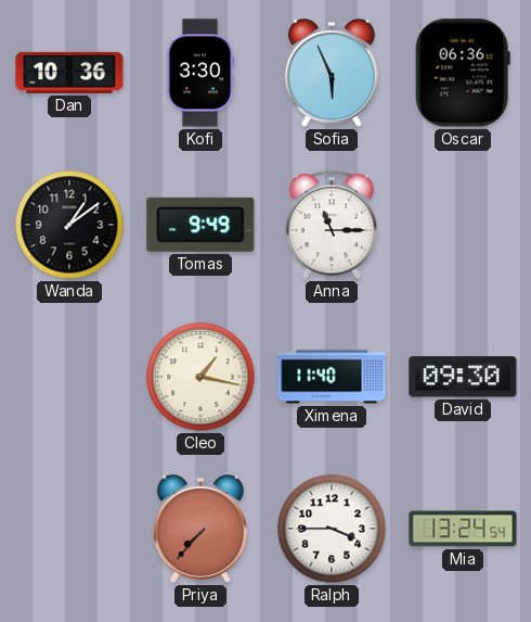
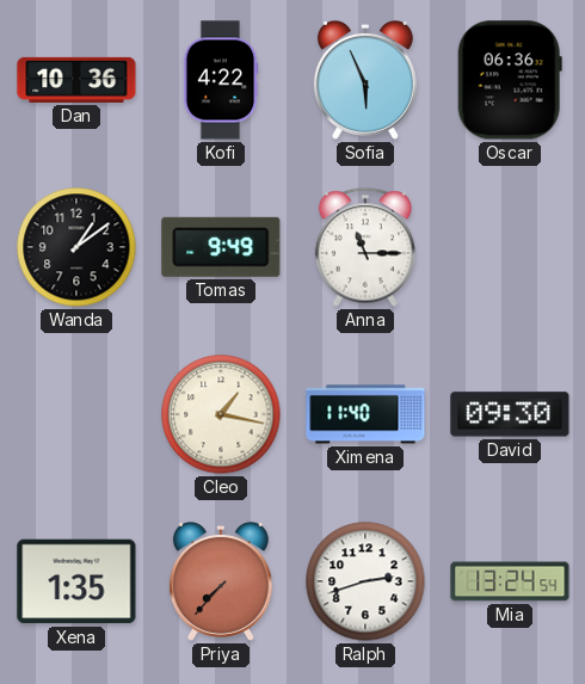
Kofi: 3:30 -> 4:22 (221, 80)
Xena: none -> 1:35 (76, 581)
Ralph: 3:45 -> 2:42 (365, 581)
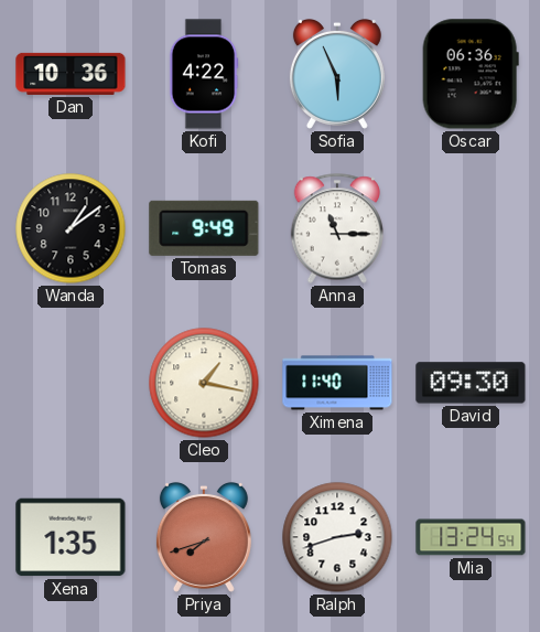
Priya: 7:37 -> 7:42 (204, 537)
